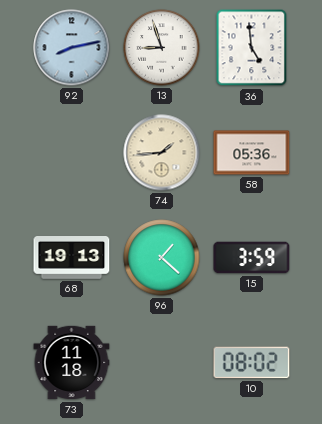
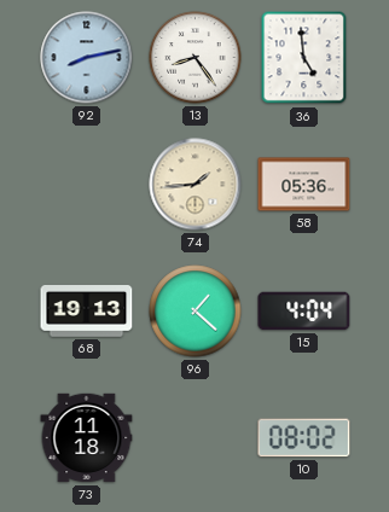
13: 8:57 -> 8:24 (196, 58)
15: 3:59 -> 4:04 (304, 312)
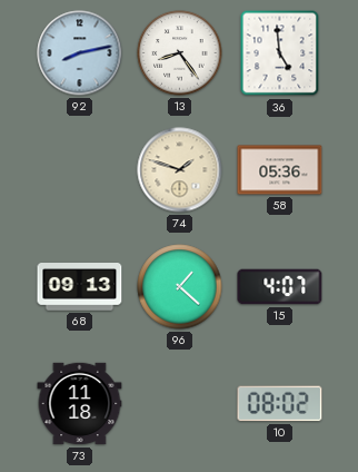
74: 1:44 -> 1:48 (180, 170)
68: 19:13 -> 09:13 (80, 287)
15: 4:04 -> 4:07 (280, 287)
